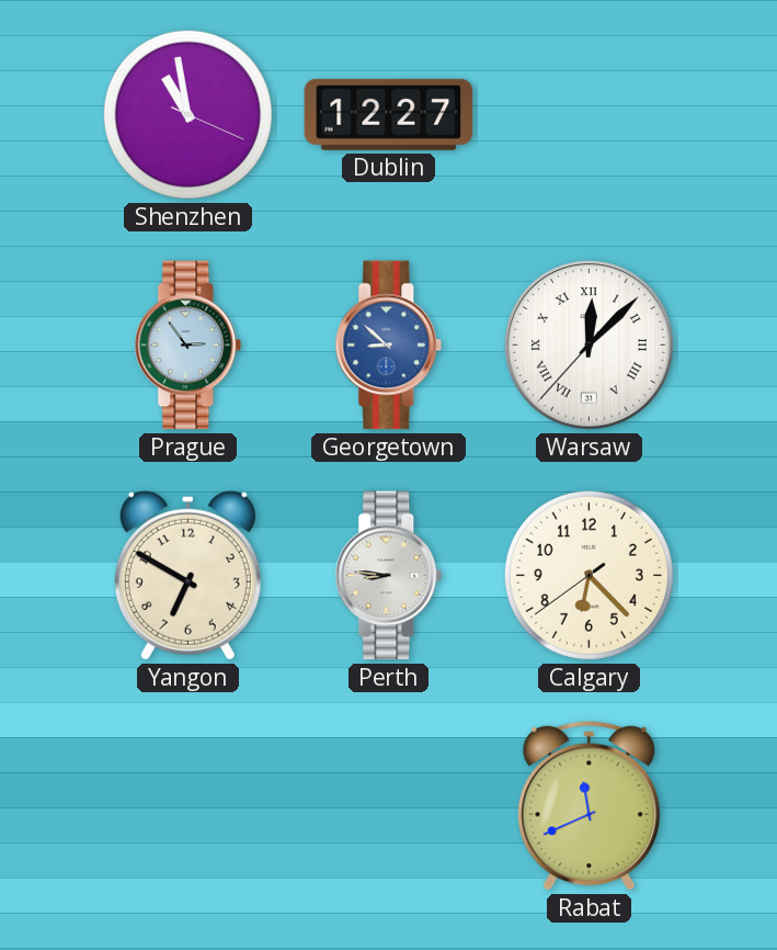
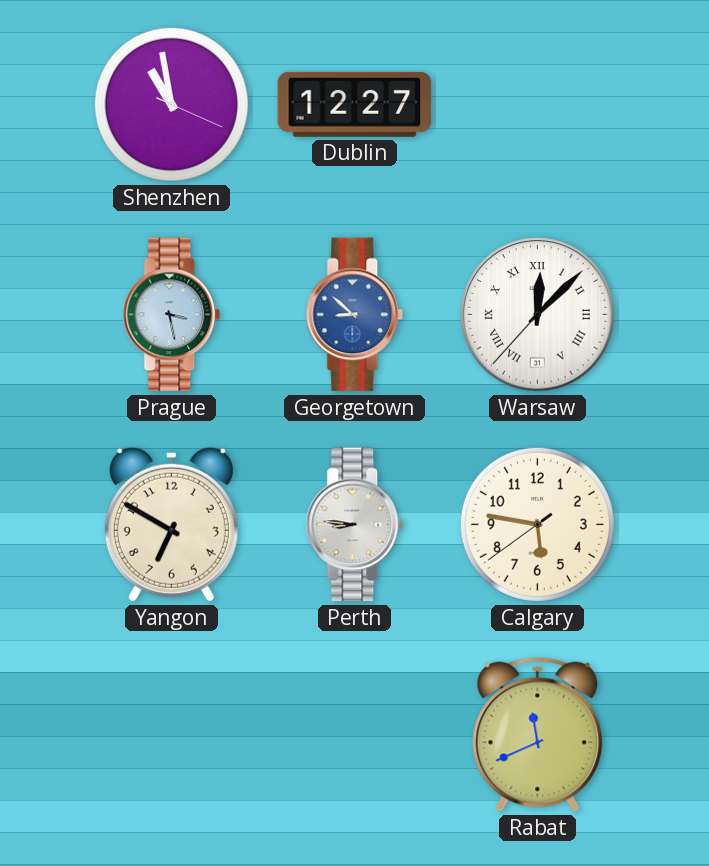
Prague: 2:54 -> 3:28 (172, 315)
Calgary: 6:22 -> 5:46 (537, 524)
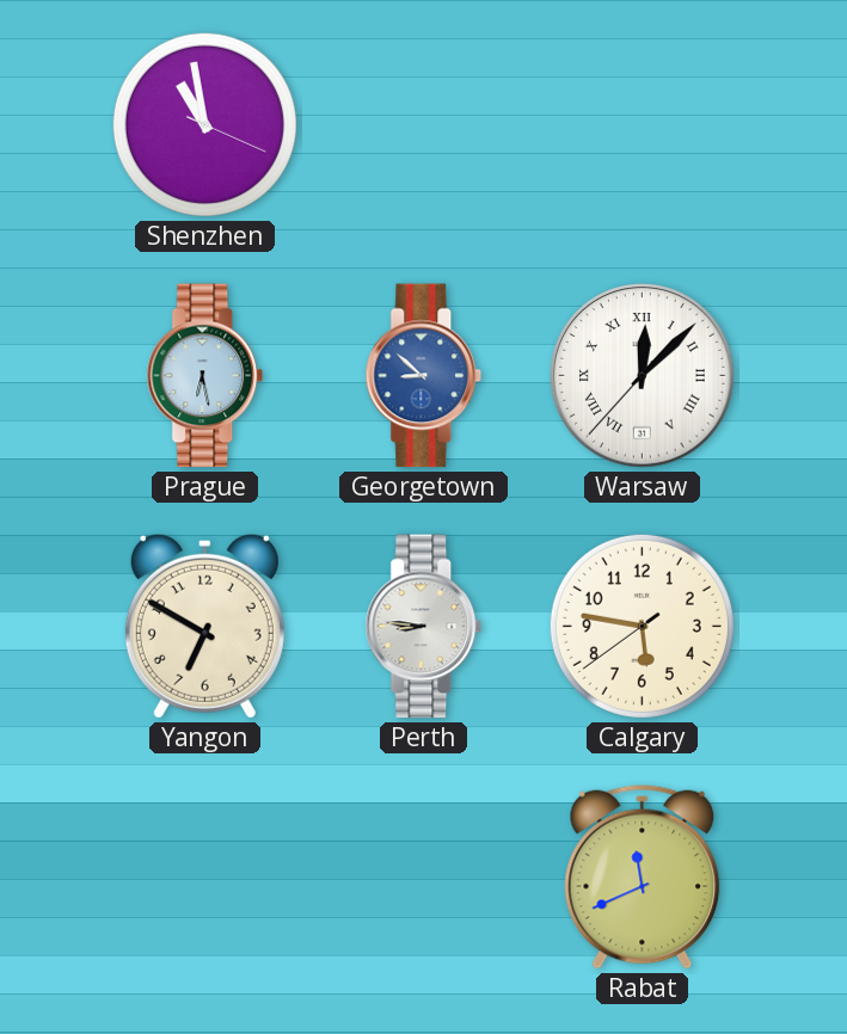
Dublin: 12:27 -> none (355, 104)
Prague: 3:28 -> 6:28 (205, 376)
